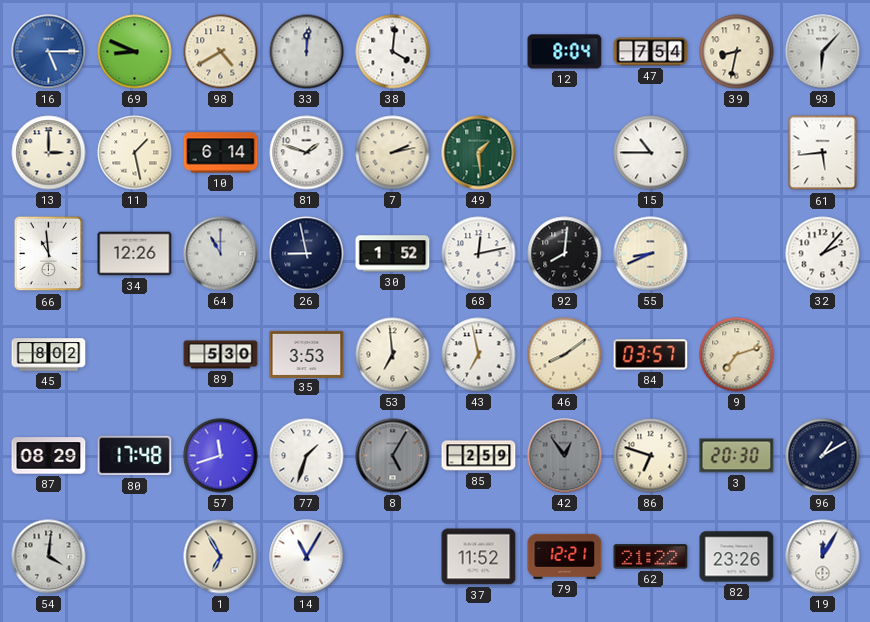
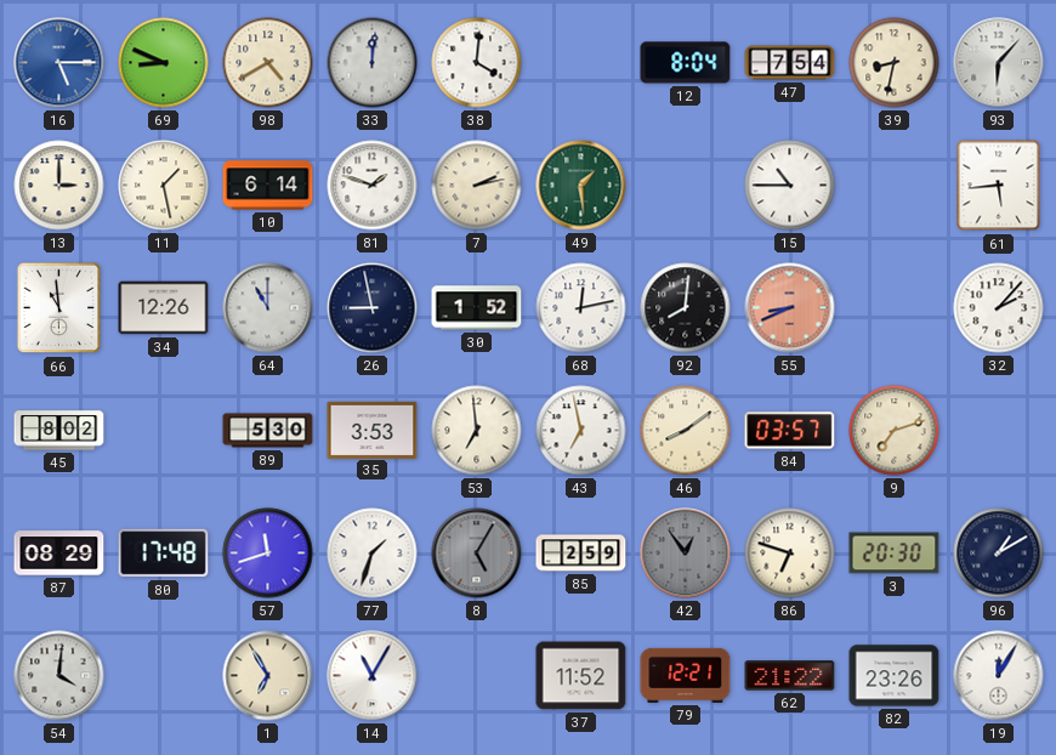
55 dial: cream -> salmon (790, 308)
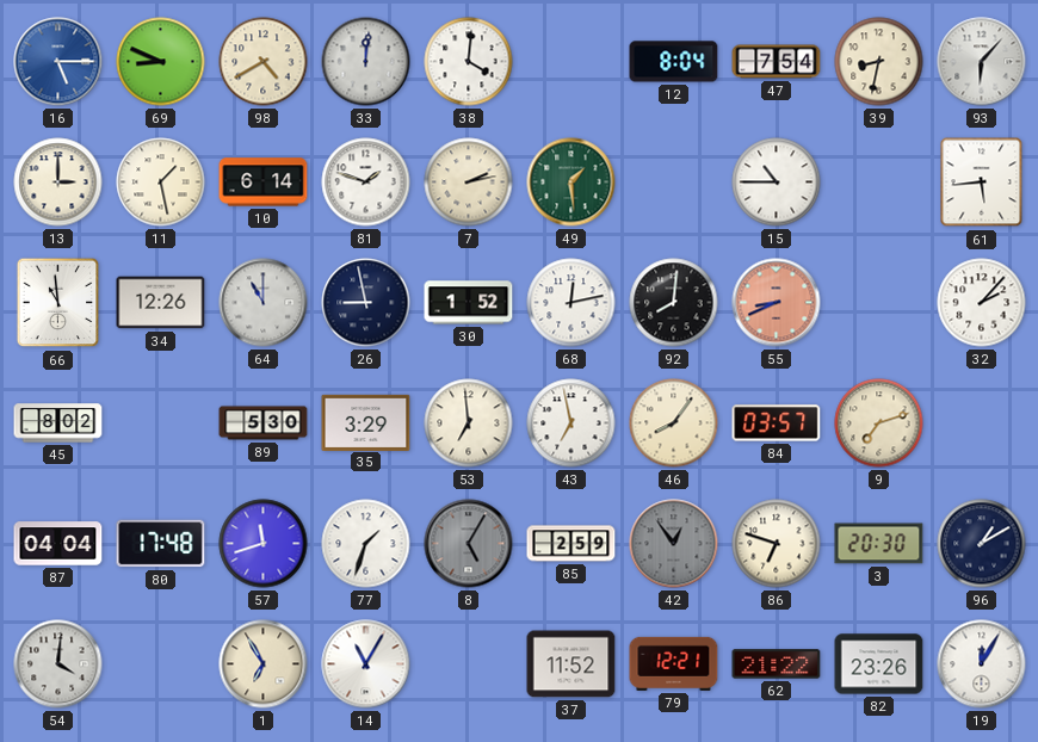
35: 3:53 -> 3:29 (366, 422)
46: 8:09 -> 8:06 (674, 423)
87: 08:29 -> 04:04 (58, 544)
